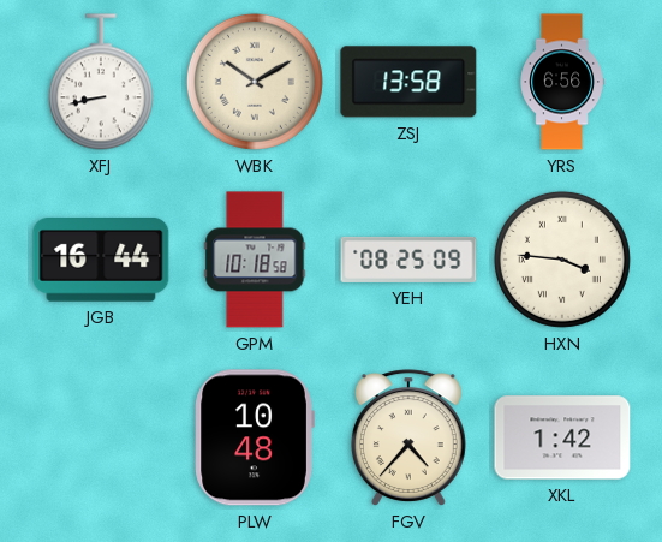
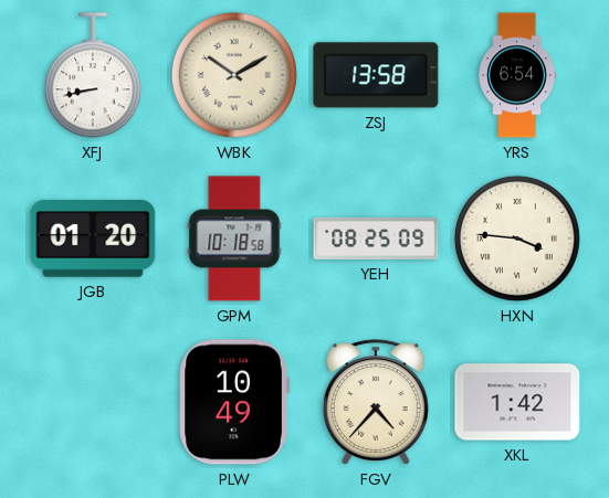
YRS: 6:56 -> 6:54 (517, 75)
JGB: 16:44 -> 01:20 (93, 240)
PLW: 10:48 -> 10:49 (234, 402)
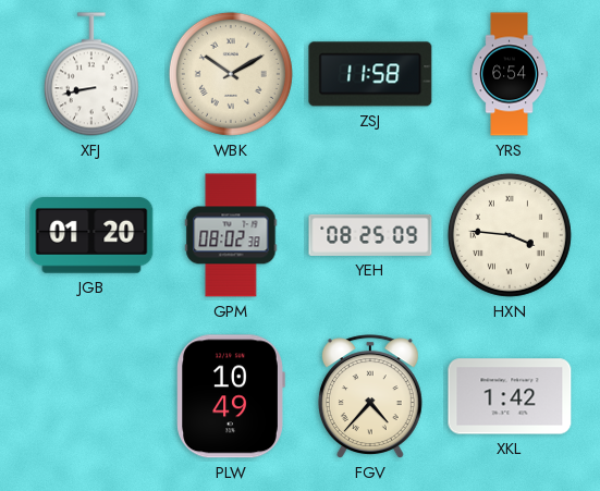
ZSJ: 13:58 -> 11:58 (370, 74)
GPM: 10:18 -> 08:02 (231, 235)
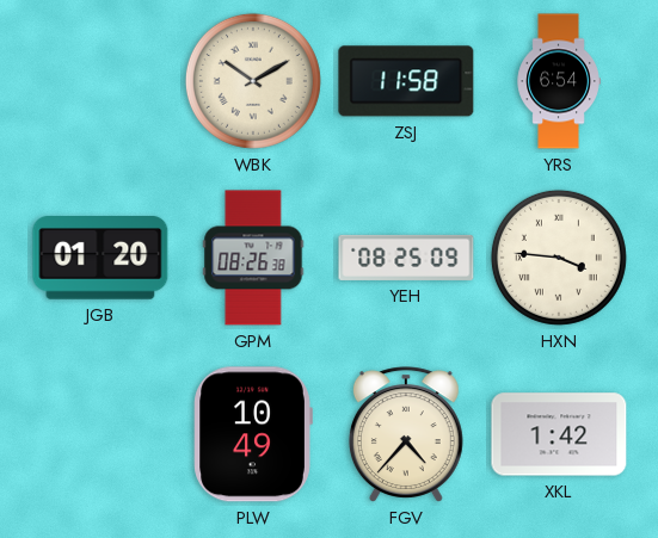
XFJ: 8:43 -> none (91, 74)
GPM: 08:02 -> 08:26 (253, 258)
